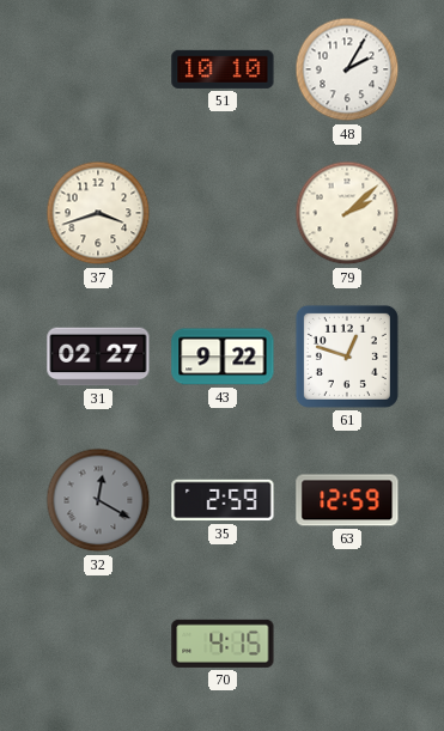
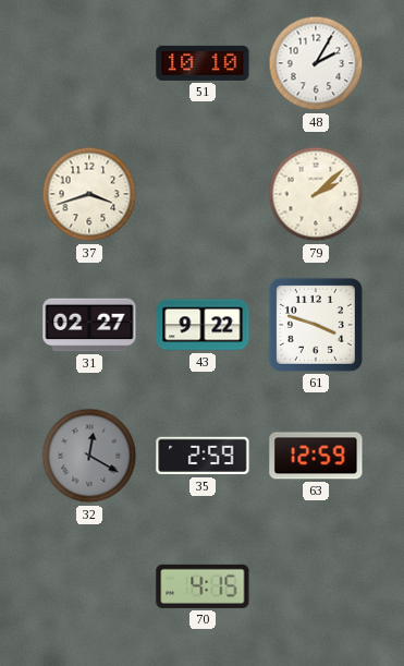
61: 12:48 -> 3:48 (316, 325)
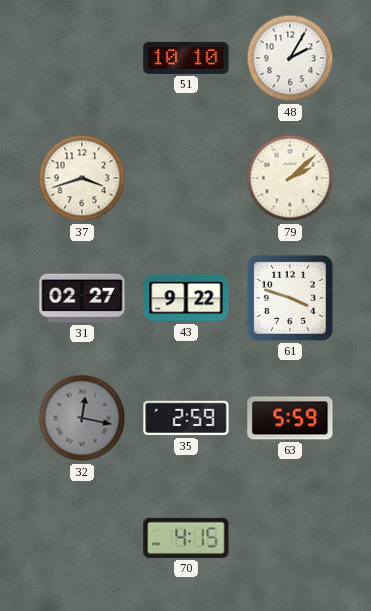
32: 12:20 -> 12:17 (82, 418)
63: 12:59 -> 5:59 (290, 418)
